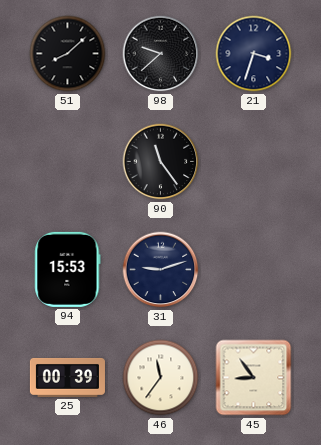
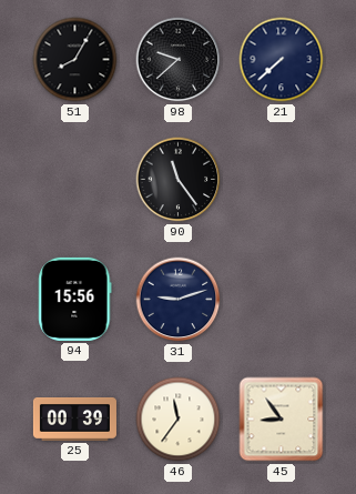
51: 8:08 -> 8:05 (75, 60)
21: 3:33 -> 7:38 (282, 60)
94: 15:53 -> 15:56 (75, 299)
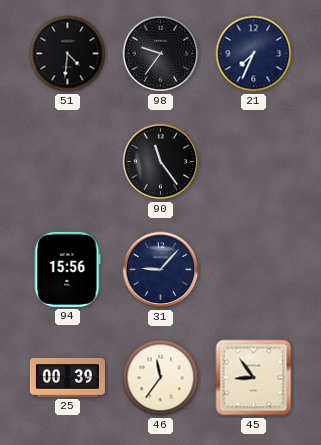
51: 8:05 -> 4:31 (68, 54)
98: 9:38 -> 9:36 (161, 54)
21: 7:38 -> 7:34 (254, 54)
31: 9:12 -> 9:07 (161, 270)
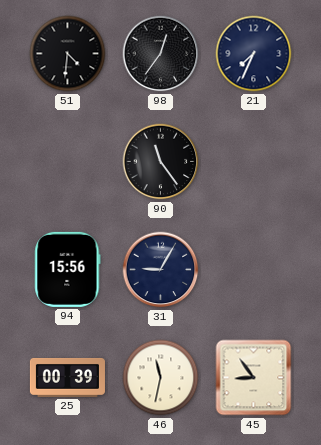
98: 9:36 -> 12:36 (161, 54)
31: 9:07 -> 9:05 (161, 270)
46: 11:36 -> 11:32 (161, 378)
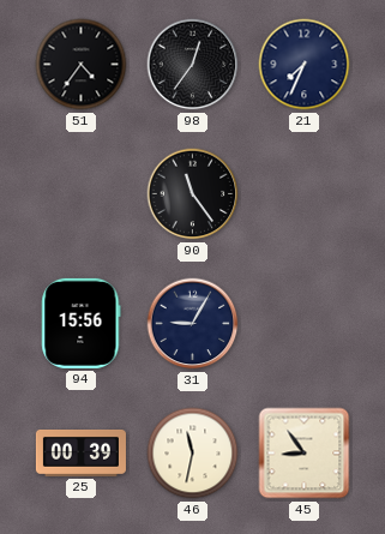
51: 4:31 -> 4:36 (82, 65)
